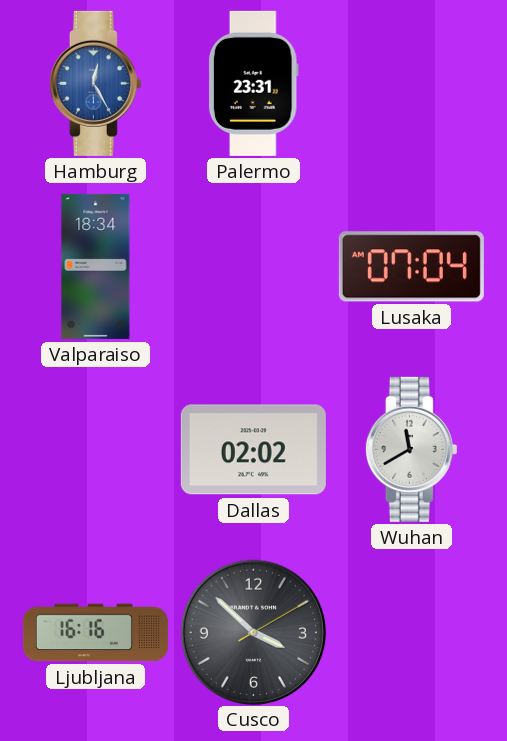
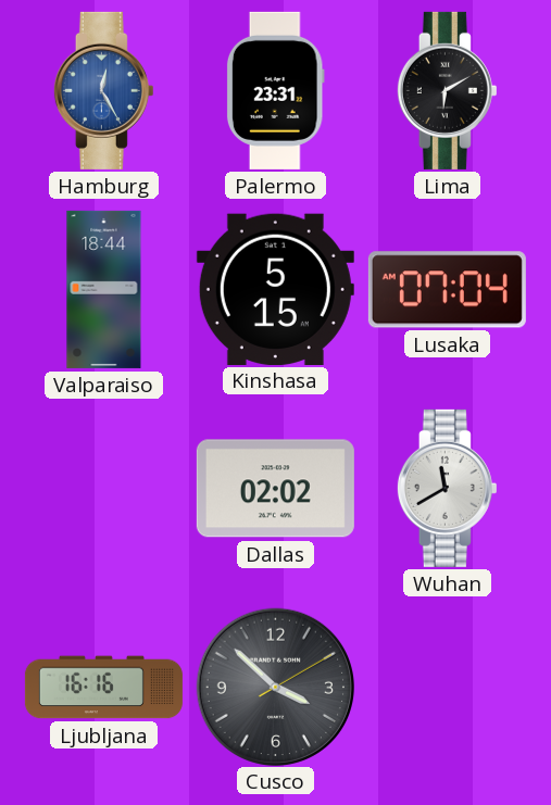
Lima: none -> 6:10 (447, 90)
Valparaiso: 18:34 -> 18:44 (104, 289)
Kinshasa: none -> 5:15 (275, 289)
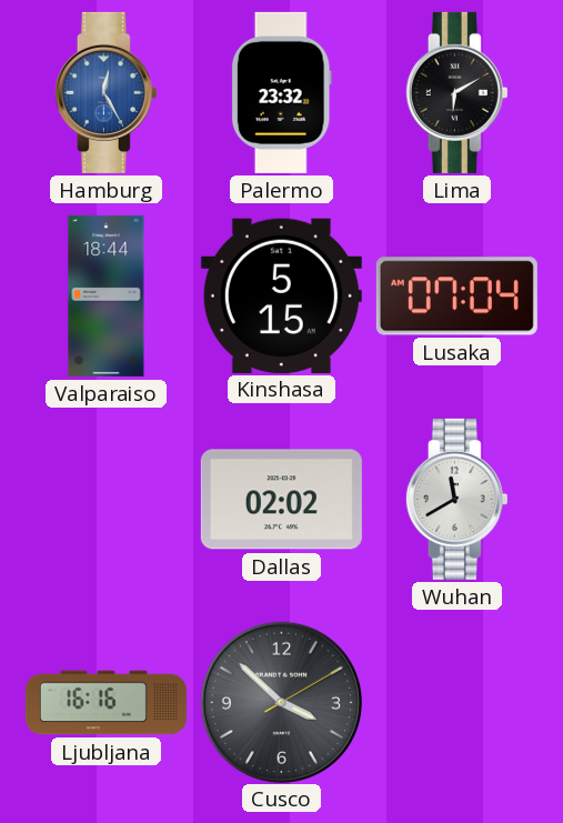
Palermo: 23:31 -> 23:32 (281, 92)
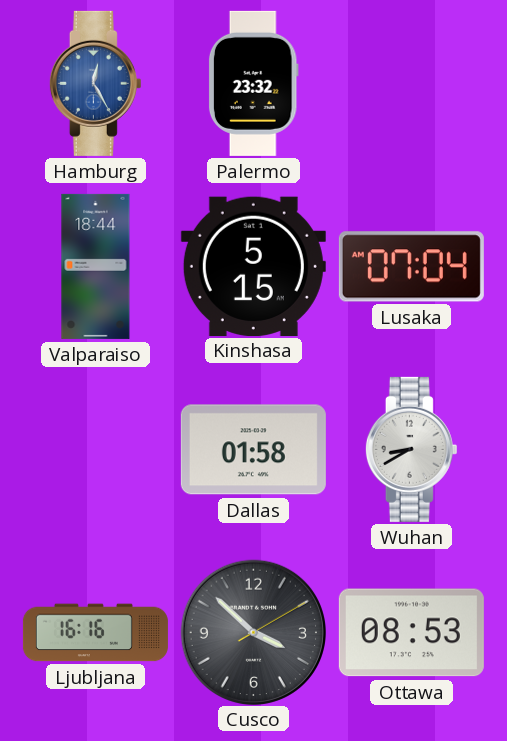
Lima: 6:10 -> none (456, 92)
Dallas: 02:02 -> 01:58 (253, 450)
Wuhan: 11:40 -> 8:40 (411, 449)
Ottawa: none -> 08:53 (411, 633)
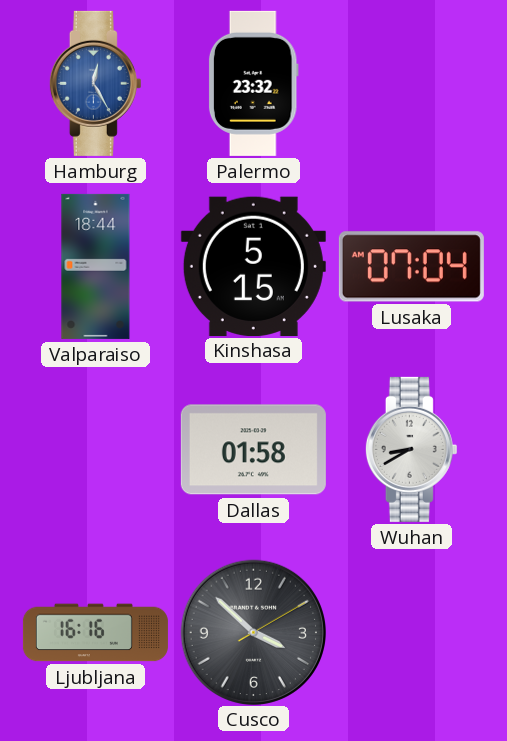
Ottawa: 08:53 -> none (411, 633)
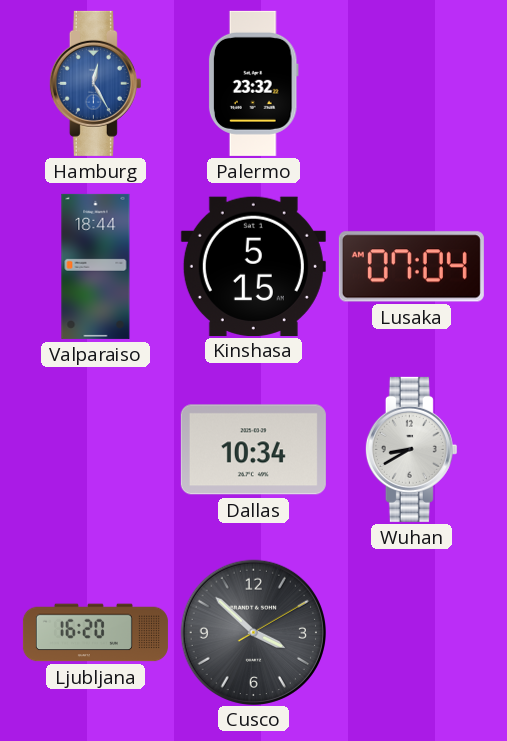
Dallas: 01:58 -> 10:34 (253, 450)
Ljubljana: 16:16 -> 16:20 (95, 633)
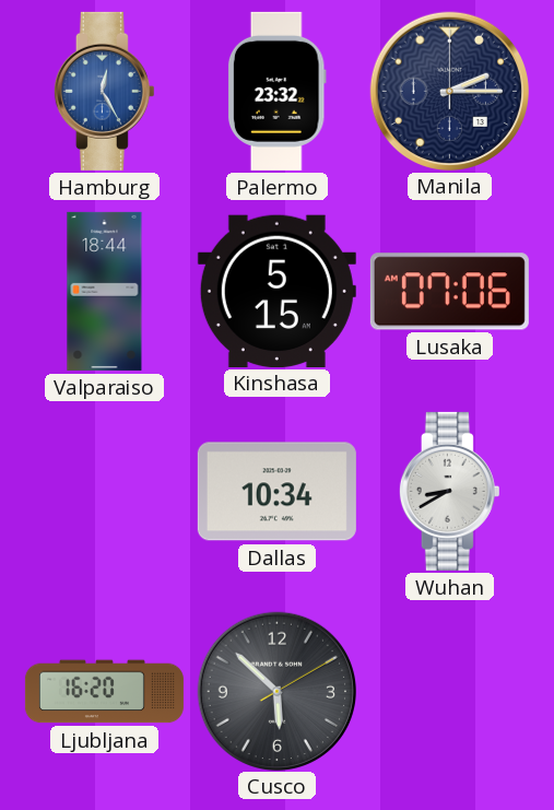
Manila: none -> 2:15 (449, 91)
Lusaka: 07:04 -> 07:06 (449, 292)
Cusco: 3:52 -> 5:52 (276, 691)
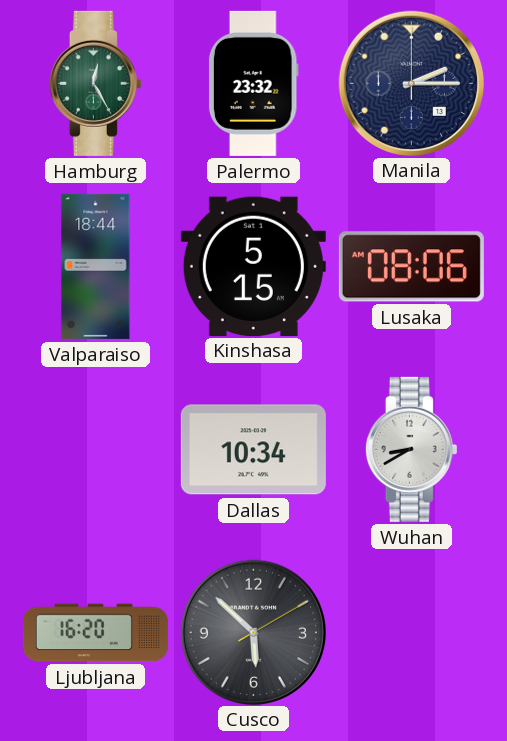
Hamburg dial: blue -> green (95, 83)
Lusaka: 07:06 -> 08:06 (411, 267)
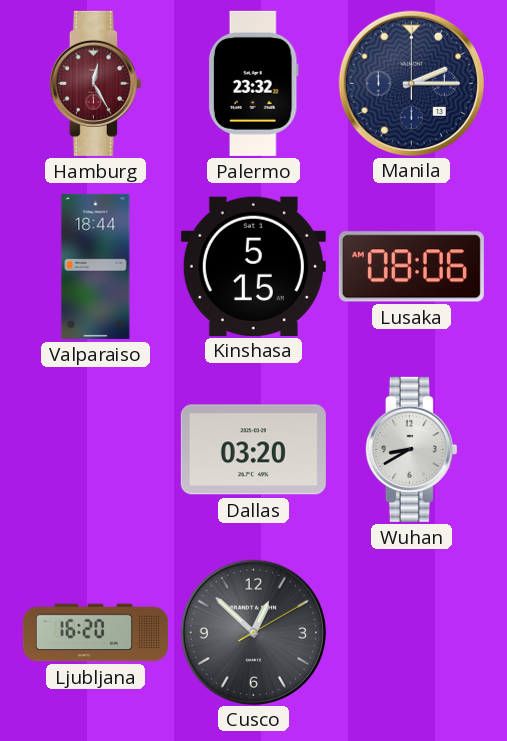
Hamburg dial: green -> burgundy (95, 83)
Dallas: 10:34 -> 03:20 (253, 450)
Cusco: 5:52 -> 12:52 (253, 632)
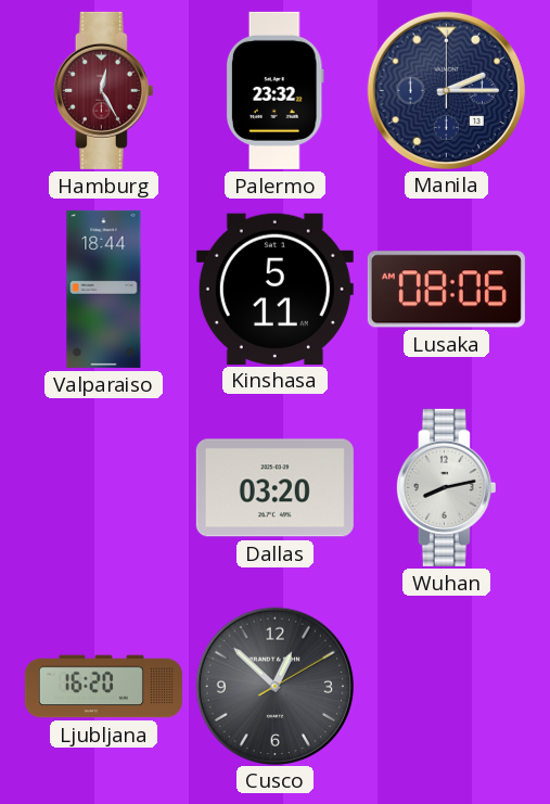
Kinshasa: 5:15 -> 5:11 (274, 289)
Wuhan: 8:40 -> 8:13 (446, 487)
